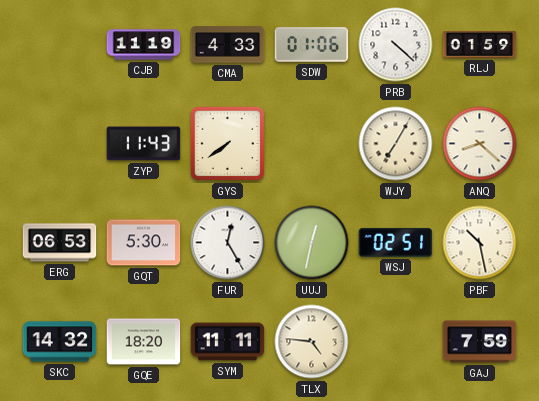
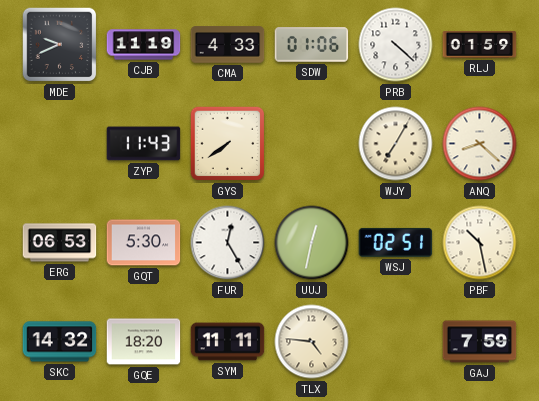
MDE: none -> 9:41 (60, 45)
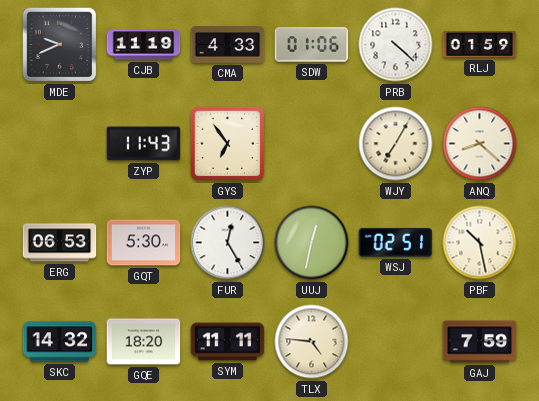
GYS: 7:39 -> 6:54 (228, 144)
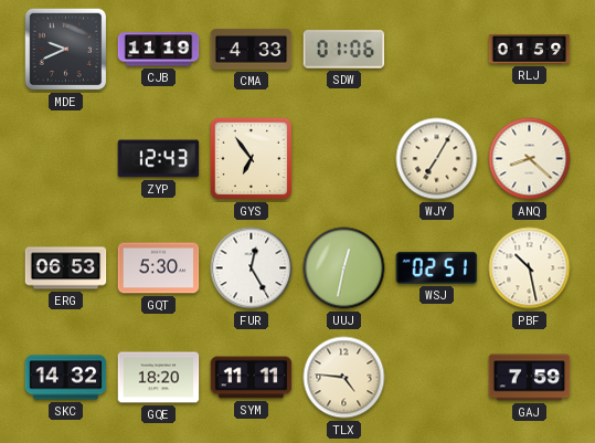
PRB: 4:22 -> none (396, 45)
ZYP: 11:43 -> 12:43 (159, 159)
